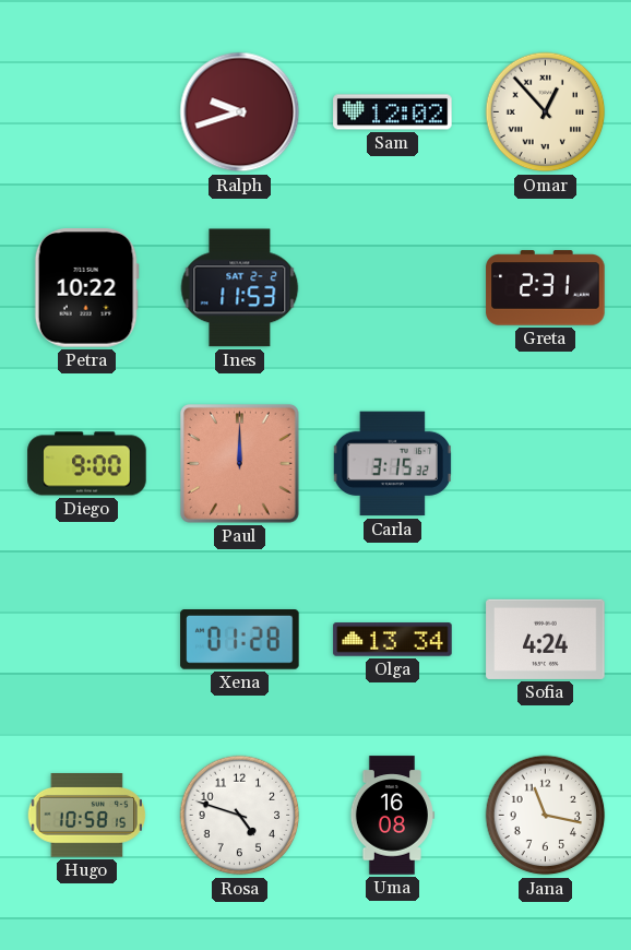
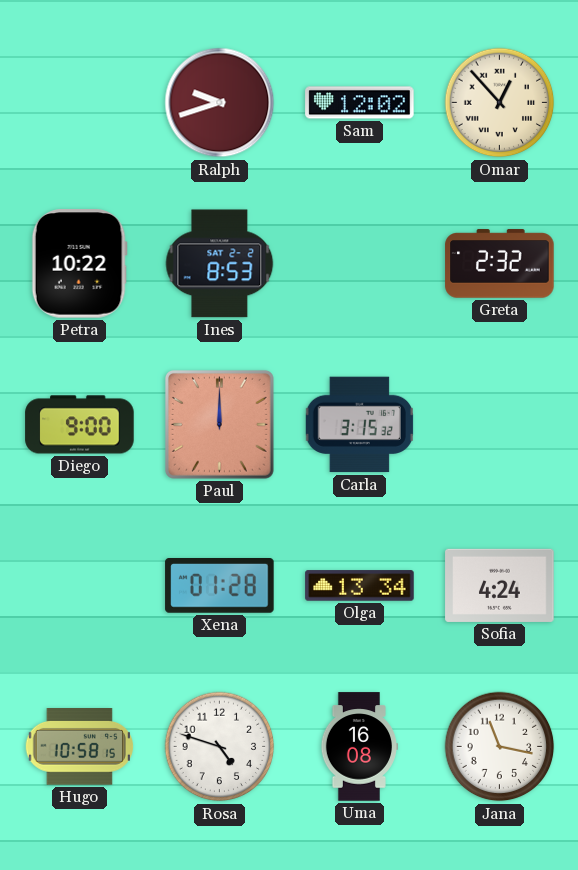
Ines: 11:53 -> 8:53 (220, 264)
Greta: 2:31 -> 2:32 (500, 264)
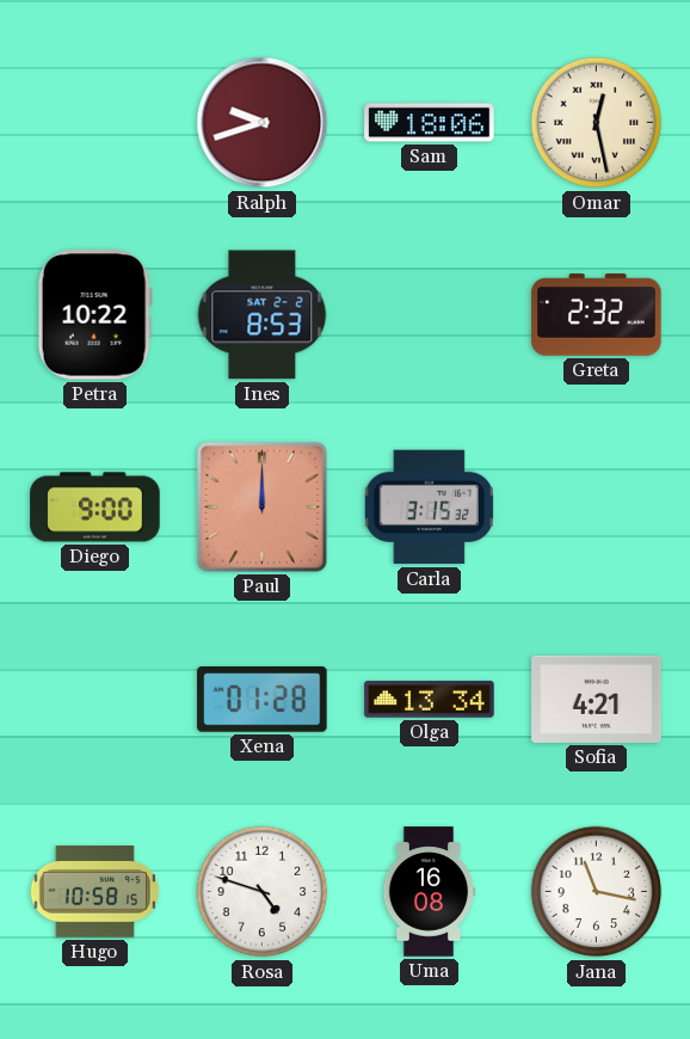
Sam: 12:02 -> 18:06 (430, 123)
Omar: 12:53 -> 12:28 (597, 123)
Sofia: 4:24 -> 4:21 (597, 699)
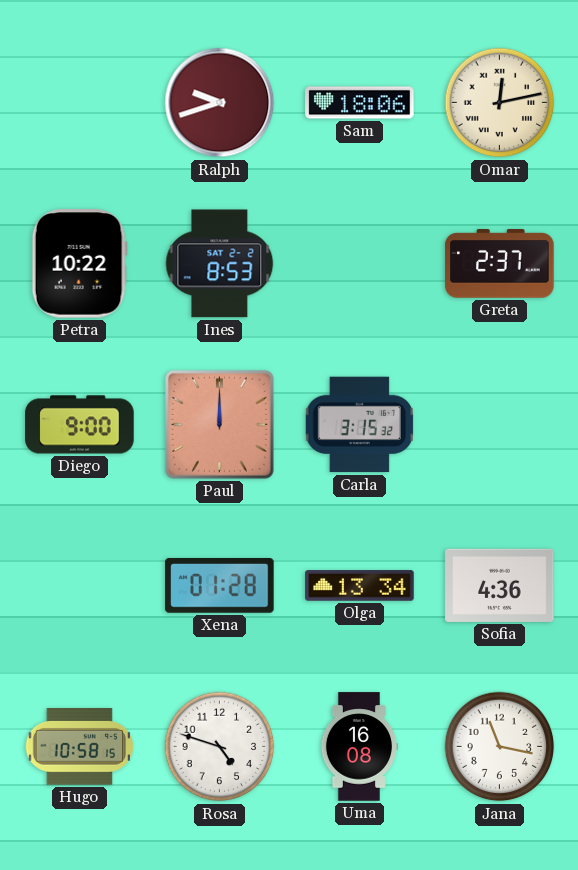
Omar: 12:28 -> 12:13 (500, 103)
Greta: 2:32 -> 2:37 (500, 264)
Sofia: 4:21 -> 4:36 (500, 585)
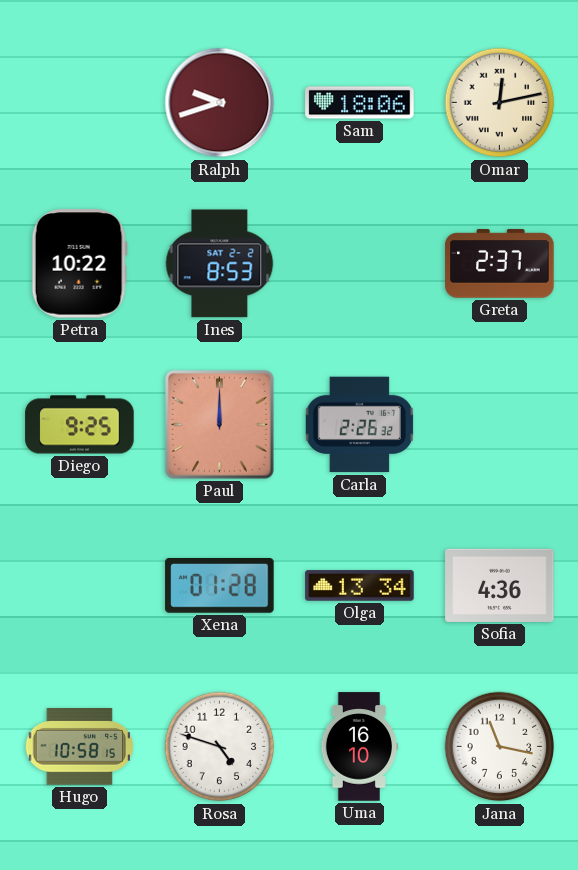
Diego: 9:00 -> 9:25 (80, 425)
Carla: 3:15 -> 2:26 (359, 425)
Uma: 16:08 -> 16:10 (358, 747)
